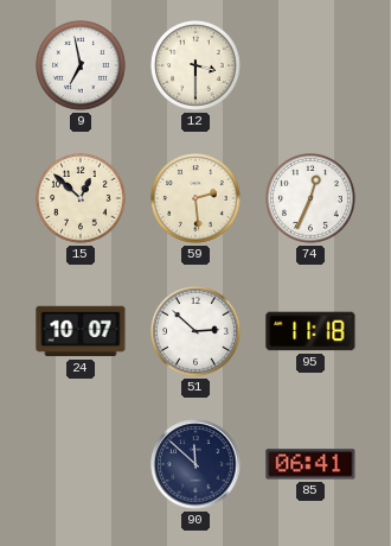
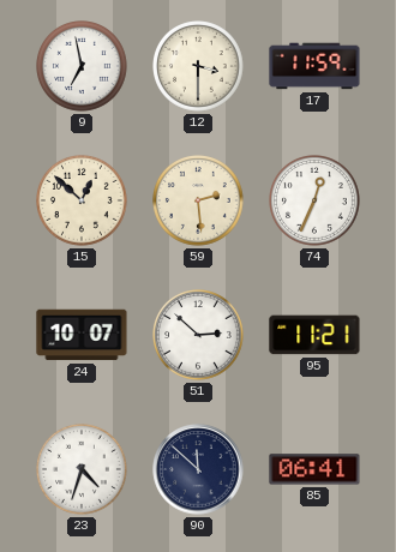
17: none -> 11:59 (314, 66)
95: 11:18 -> 11:21 (314, 335)
23: none -> 4:33 (83, 470)
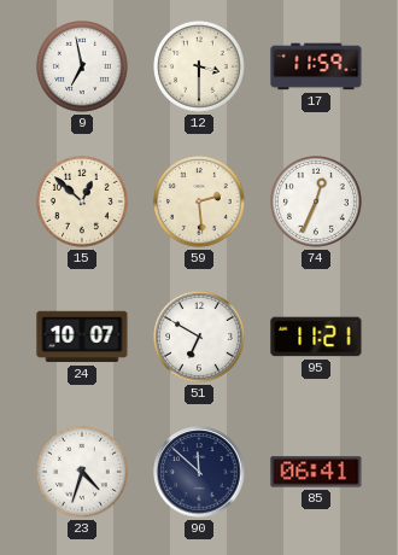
51: 2:52 -> 6:50 (200, 338)
